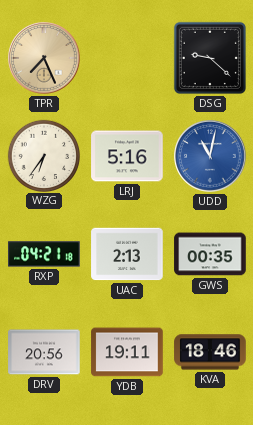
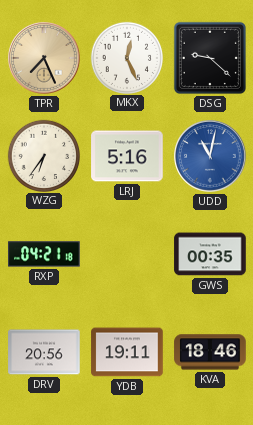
MKX: none -> 12:26 (126, 57)
UAC: 2:13 -> none (127, 254)
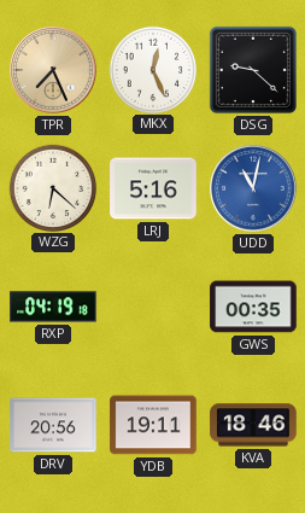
WZG: 6:36 -> 6:22 (52, 187)
RXP: 04:21 -> 04:19 (53, 307)
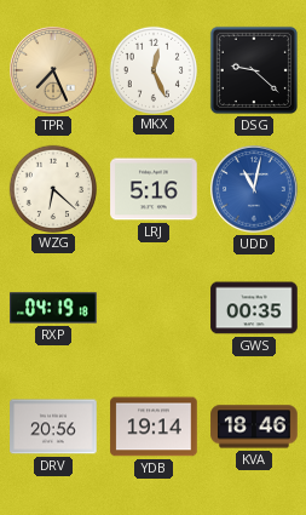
YDB: 19:11 -> 19:14 (154, 427)
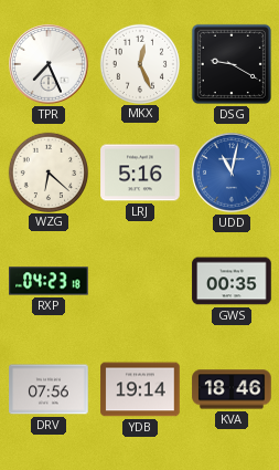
TPR dial: champagne -> white (49, 64)
DSG: 9:22 -> 9:20 (232, 64)
RXP: 04:19 -> 04:23 (49, 281)
DRV: 20:56 -> 07:56 (49, 389)
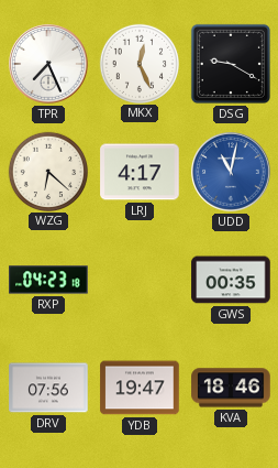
LRJ: 5:16 -> 4:17 (140, 172)
YDB: 19:14 -> 19:47 (140, 388)
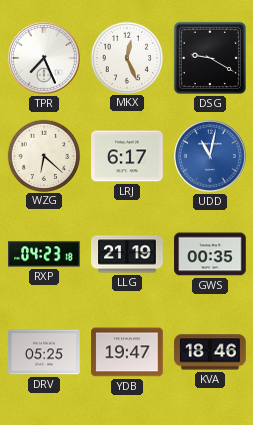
LRJ: 4:17 -> 6:17 (127, 156)
LLG: none -> 21:19 (127, 254)
DRV: 07:56 -> 05:25 (44, 352)
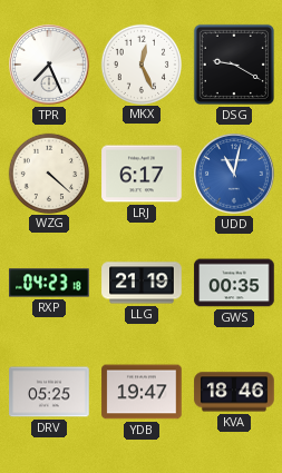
WZG: 6:22 -> 4:22 (48, 173)
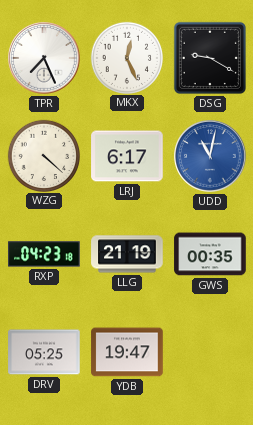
KVA: 18:46 -> none (234, 392)
